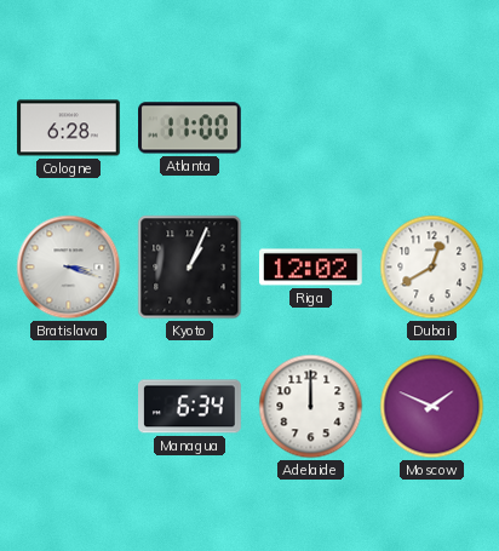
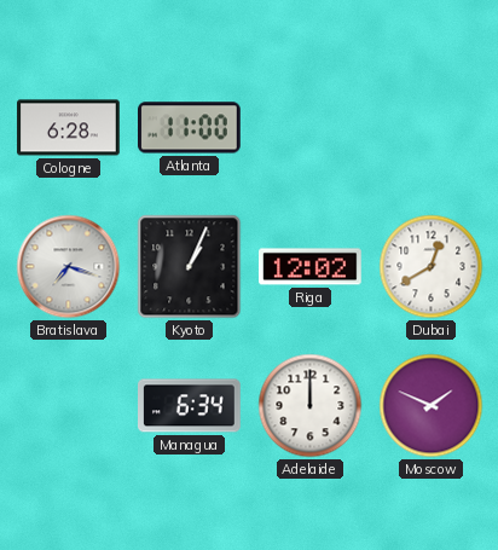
Bratislava: 3:18 -> 7:18 (69, 267)
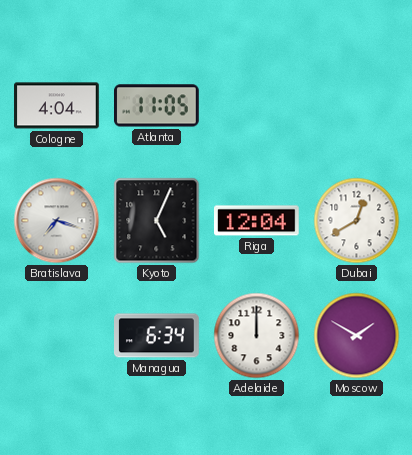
Cologne: 6:28 -> 4:04 (57, 106)
Atlanta: 11:00 -> 11:05 (157, 106)
Kyoto: 1:04 -> 5:04 (157, 221)
Riga: 12:02 -> 12:04 (257, 221)
Moscow: 1:49 -> 1:50 (357, 336)
